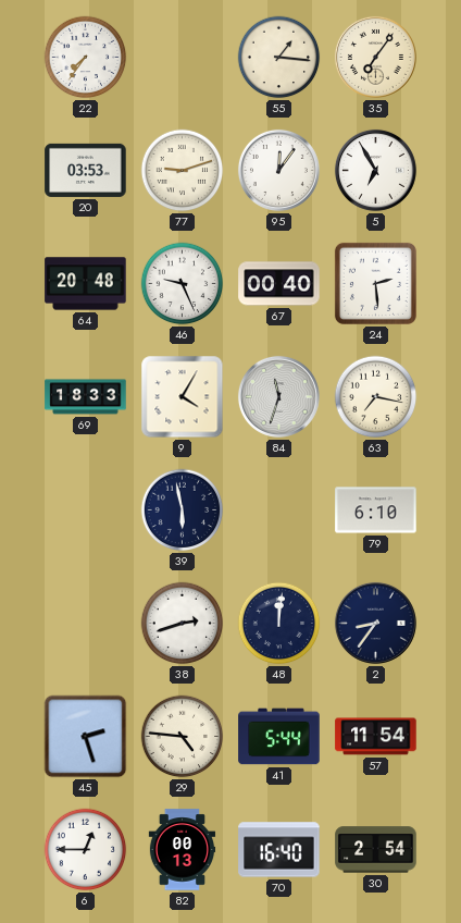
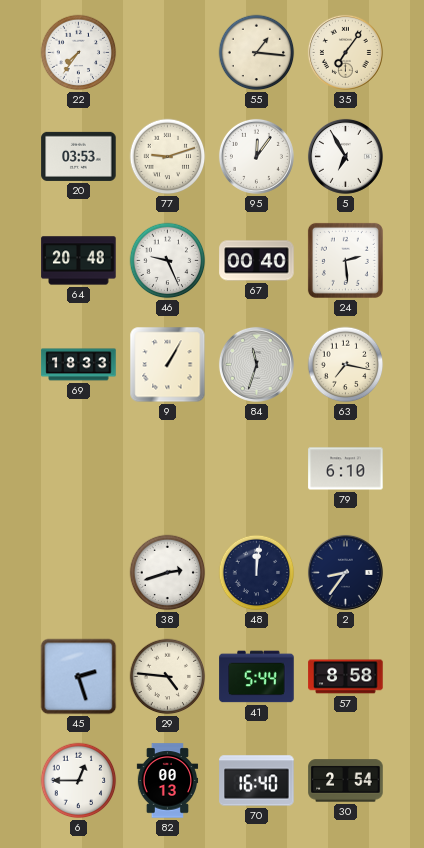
9: 4:05 -> 1:05 (168, 365)
39: 5:58 -> none (183, 510)
57: 11:54 -> 8:58 (346, 677)
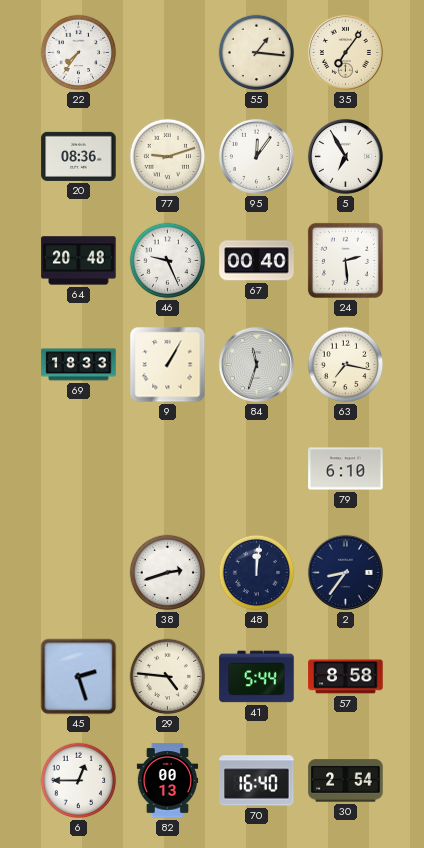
20: 03:53 -> 08:36 (79, 156)
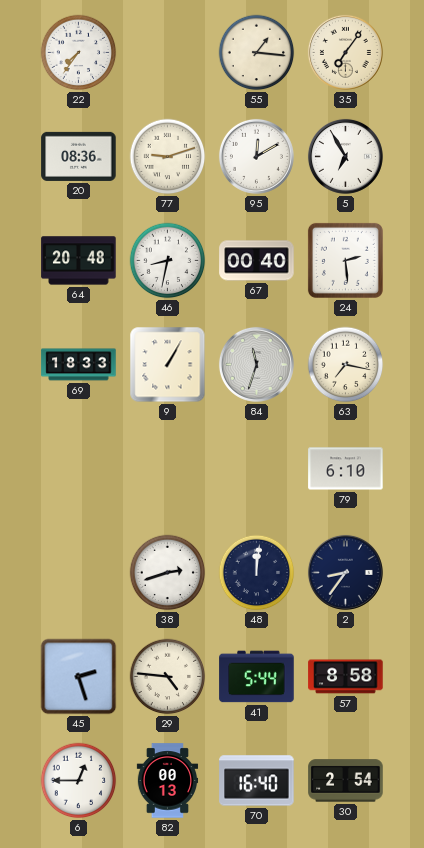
95: 12:06 -> 12:10 (256, 156)
46: 9:26 -> 8:32 (168, 261)
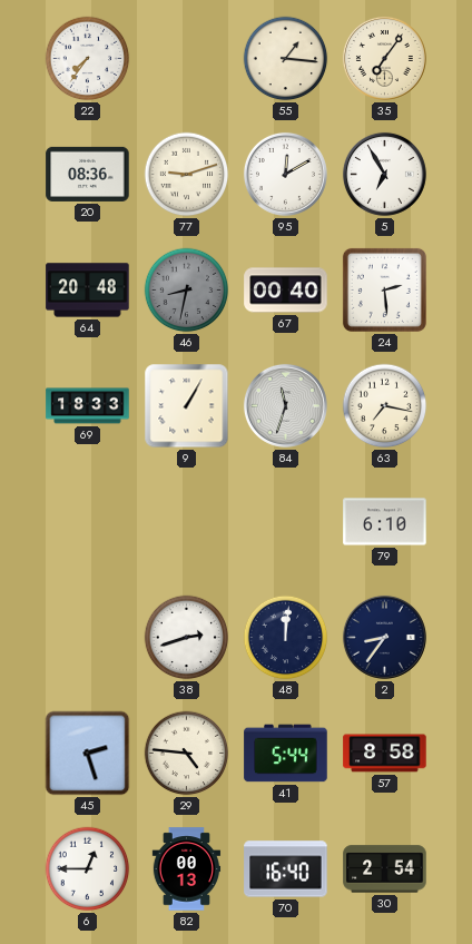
46 dial: white -> grey (187, 291)
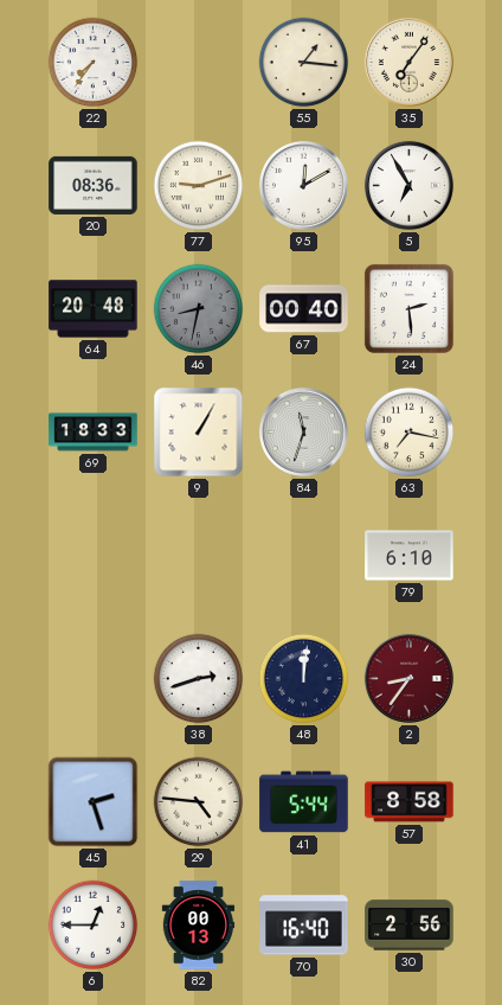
2 dial: navy -> burgundy (408, 678)
30: 2:54 -> 2:56 (410, 926)
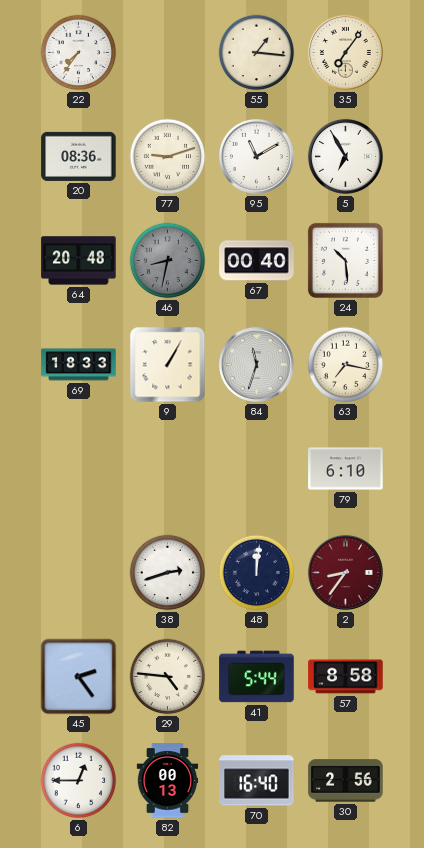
95: 12:10 -> 11:10 (256, 156)
24: 2:29 -> 10:29 (345, 260)
45: 2:27 -> 2:24 (79, 677)
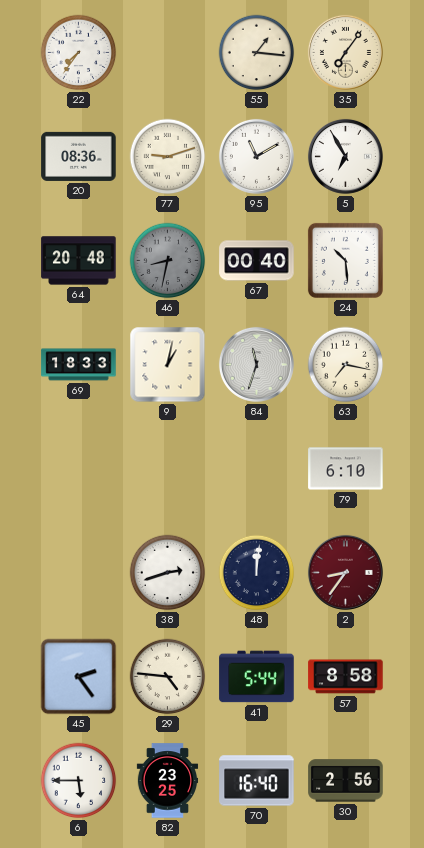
9: 1:05 -> 1:02 (168, 365)
6: 12:45 -> 5:45 (79, 781)
82: 00:13 -> 23:25 (168, 781)
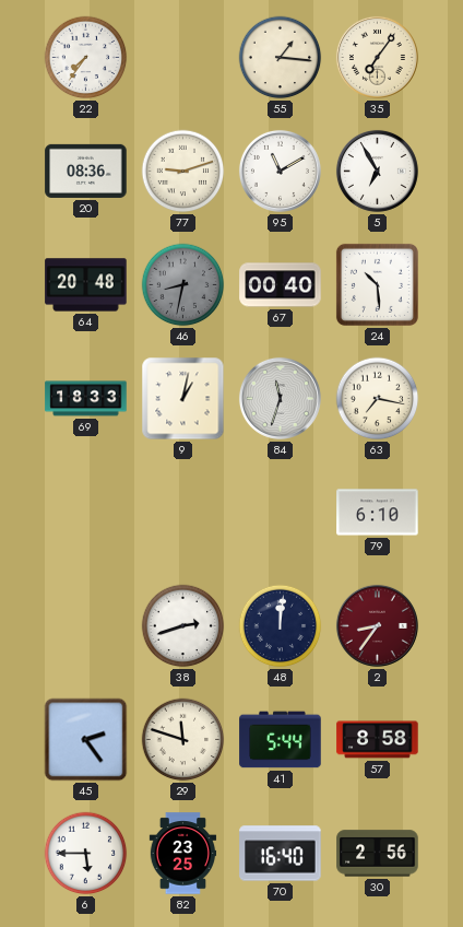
29: 4:46 -> 11:48 (183, 740)
